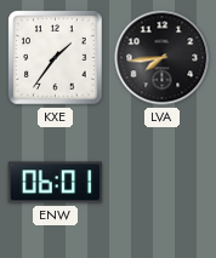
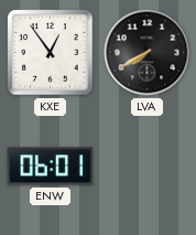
KXE: 1:36 -> 12:54 (51, 53)
LVA: 7:44 -> 7:40 (148, 53)
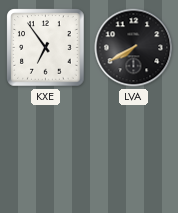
KXE: 12:54 -> 6:54 (46, 48)
ENW: 06:01 -> none (51, 167)
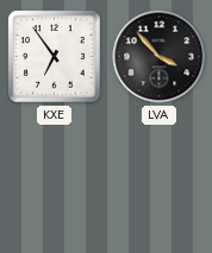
LVA: 7:40 -> 3:53 (160, 57)
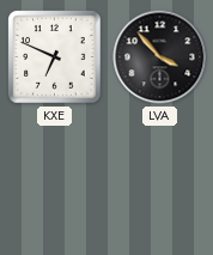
KXE: 6:54 -> 6:49 (55, 57)
